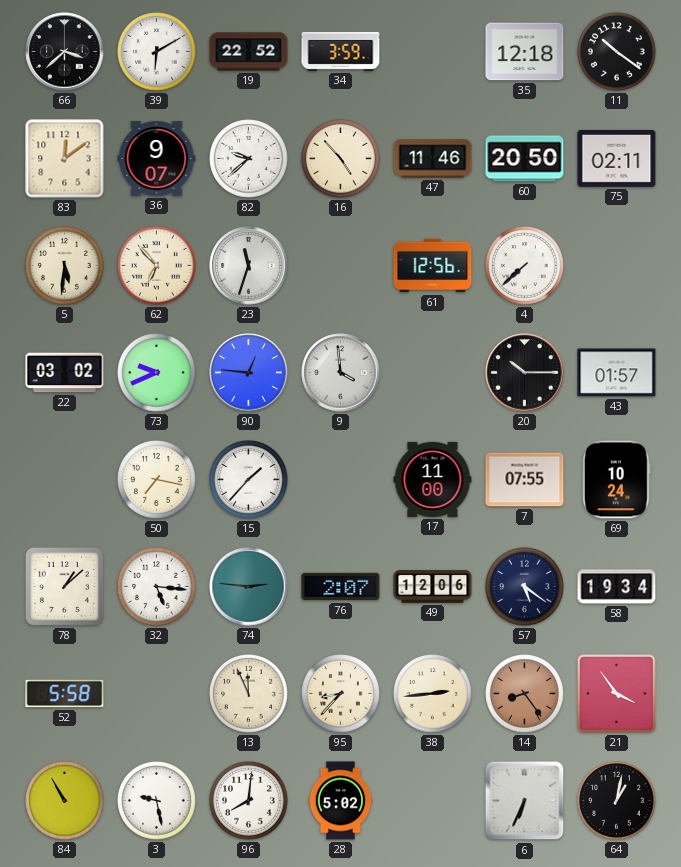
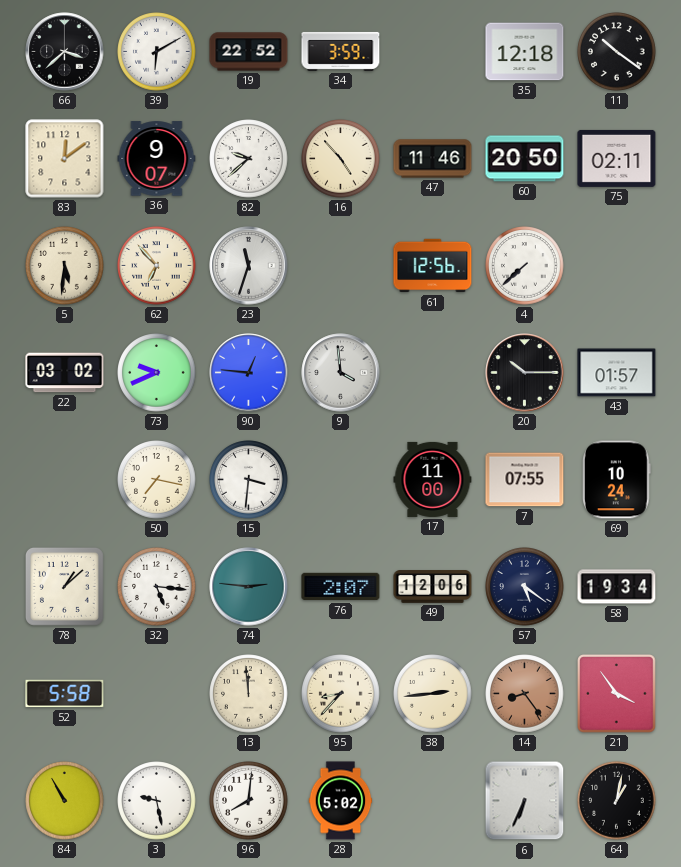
15: 1:37 -> 3:31 (249, 480)
13: 11:56 -> 11:59 (249, 694)
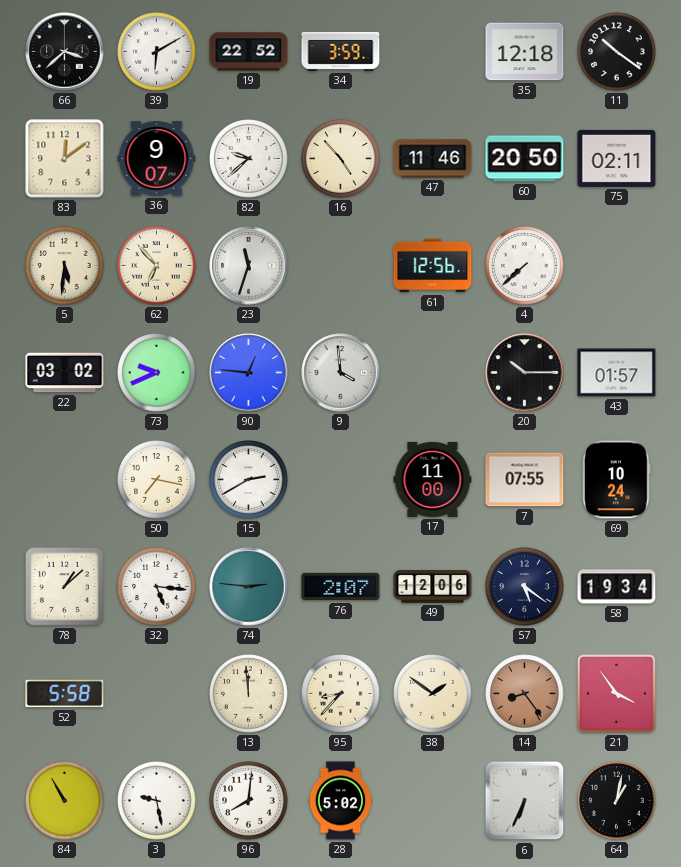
15: 3:31 -> 2:40 (249, 480)
38: 2:44 -> 1:51 (433, 694)
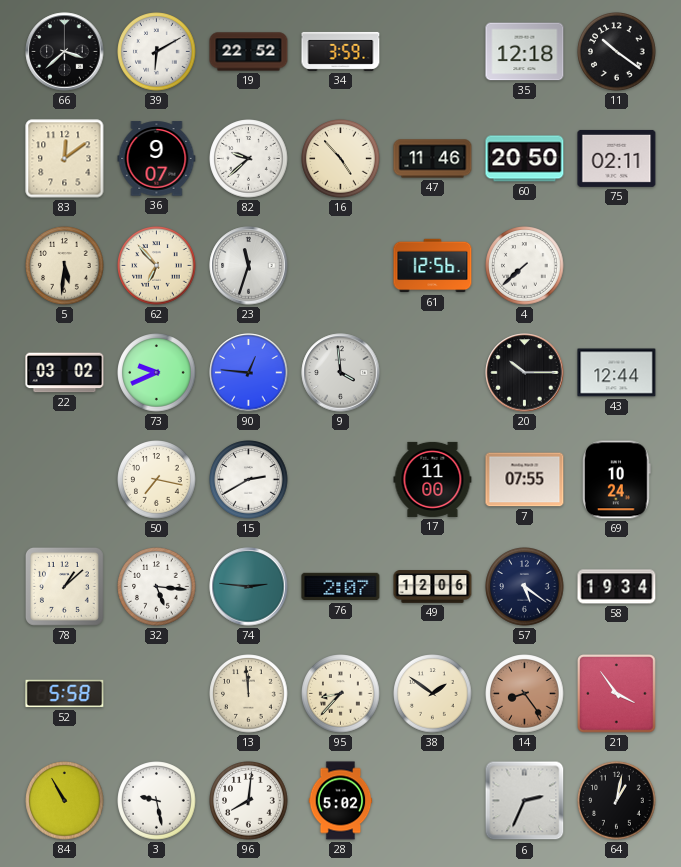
43: 01:57 -> 12:44 (617, 373)
6: 6:34 -> 2:34 (525, 801)
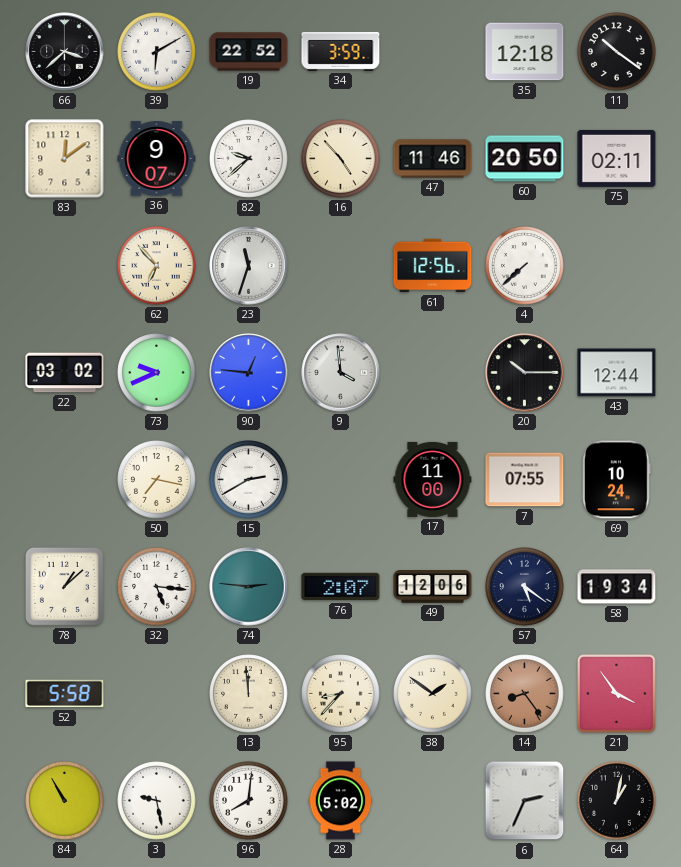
5: 5:31 -> none (65, 266)
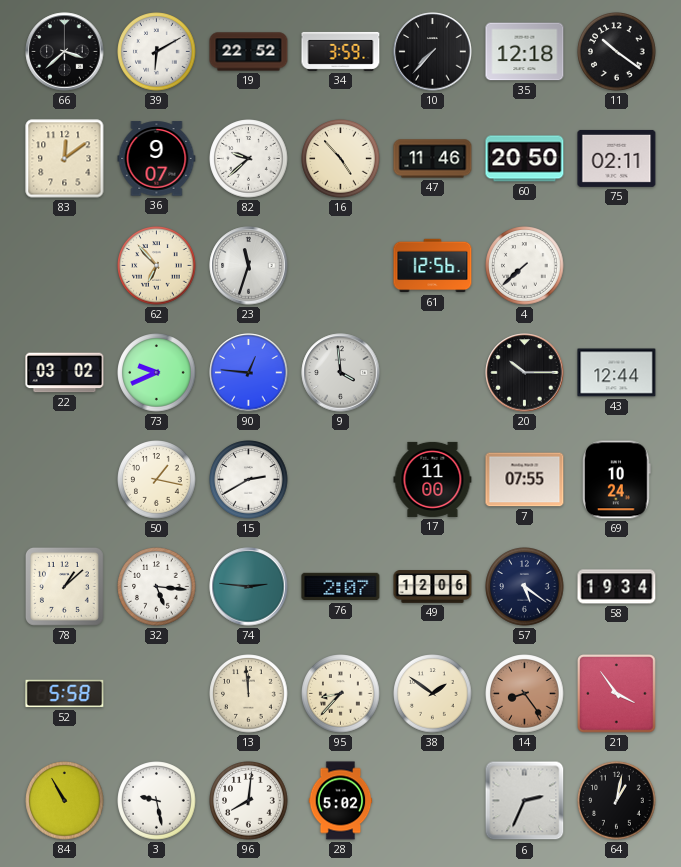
10: none -> 7:37 (433, 52)
50: 7:17 -> 1:17 (157, 480)
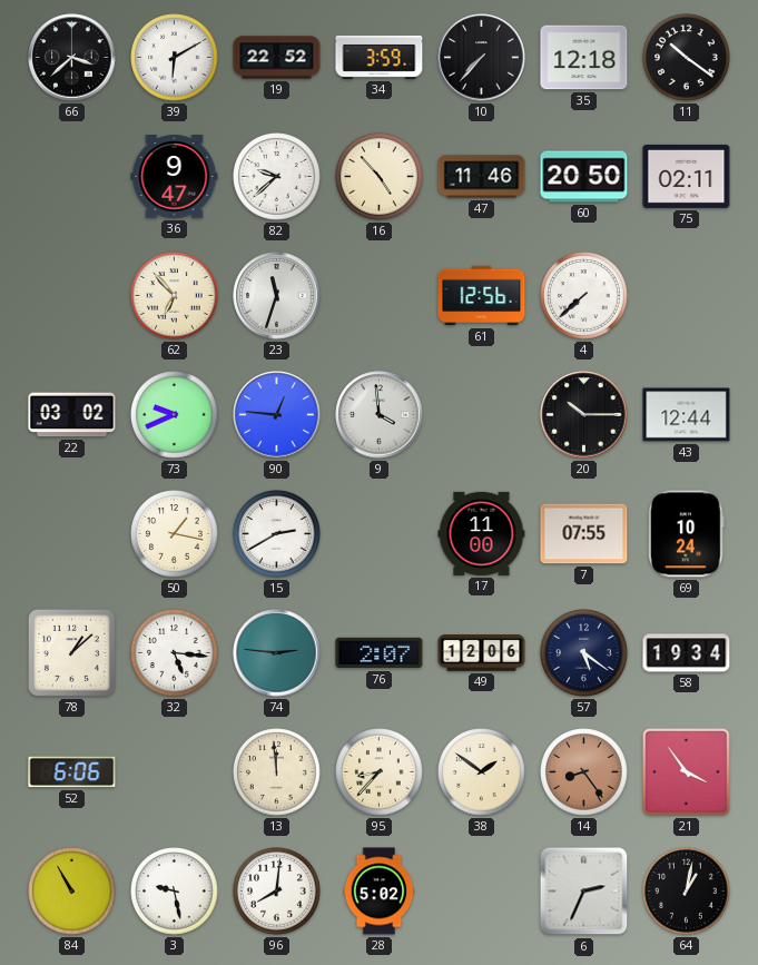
83: 12:09 -> none (65, 159)
36: 9:07 -> 9:47 (175, 177)
52: 5:58 -> 6:06 (72, 772)
